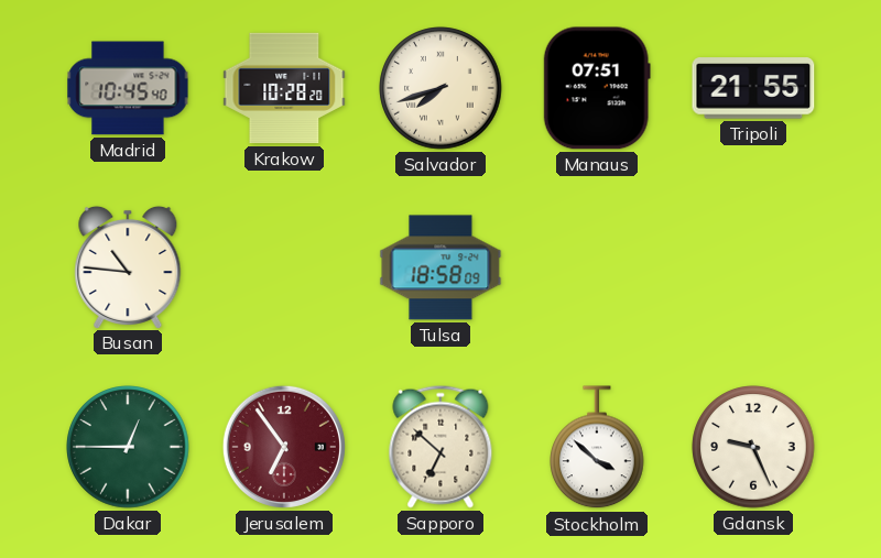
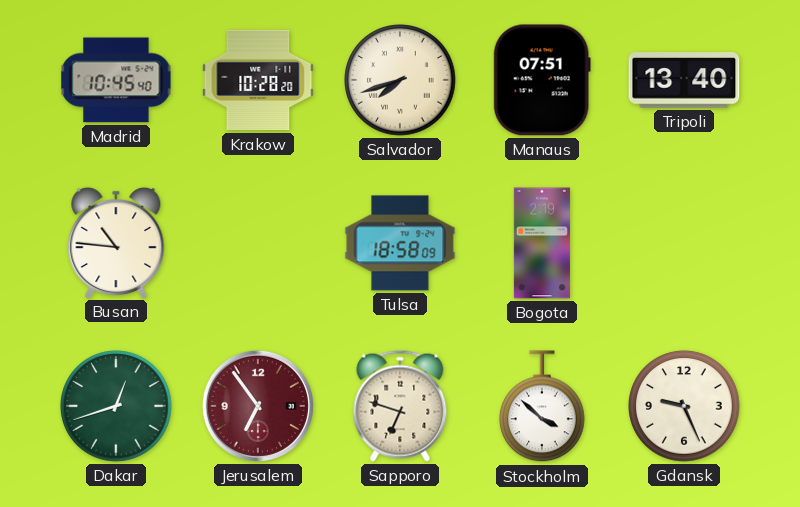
Tripoli: 21:55 -> 13:40 (684, 80)
Bogota: none -> 2:19 (542, 243)
Dakar: 12:45 -> 12:42 (116, 406)
Sapporo: 6:52 -> 6:48 (400, 406)
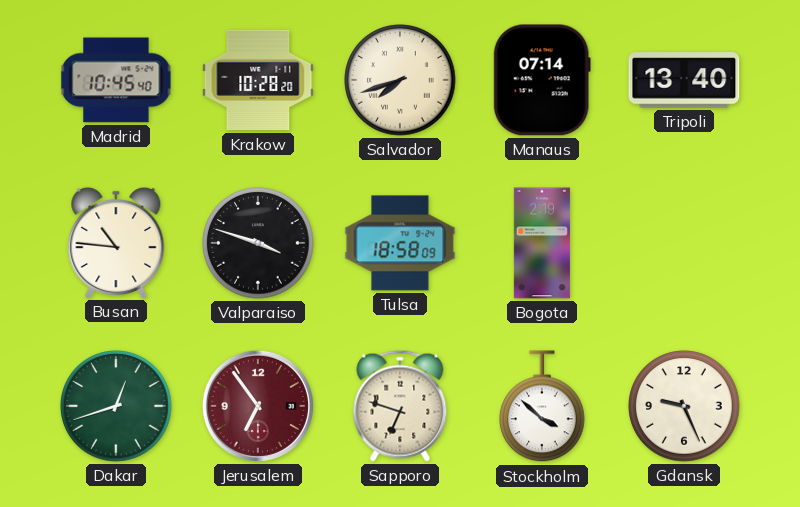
Manaus: 07:51 -> 07:14 (542, 80)
Valparaiso: none -> 3:48 (258, 243)
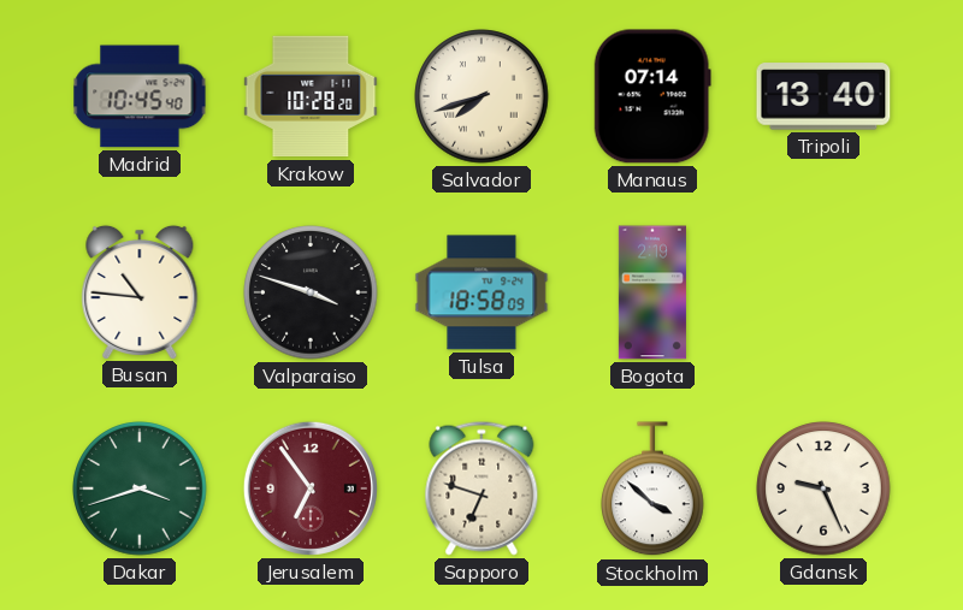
Dakar: 12:42 -> 3:42 (140, 488)
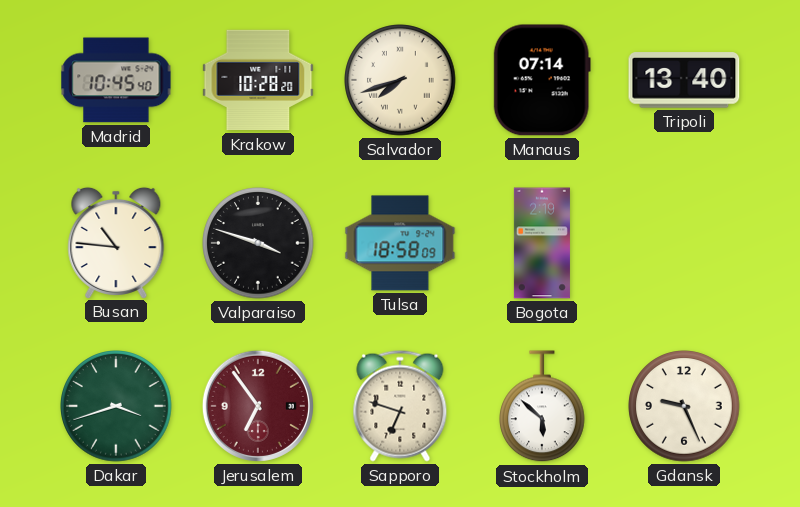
Stockholm: 3:52 -> 5:52 (543, 407)
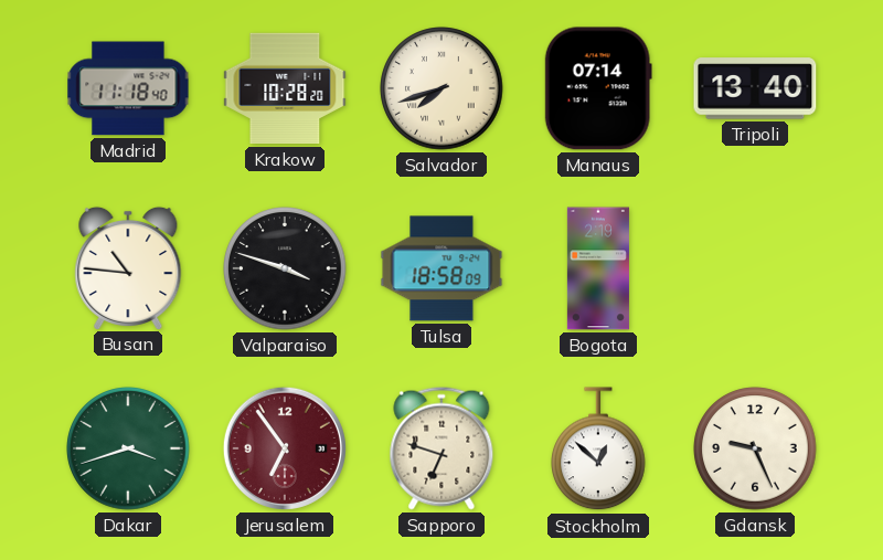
Madrid: 10:45 -> 11:18 (128, 88)
Stockholm: 5:52 -> 12:52 (599, 450)
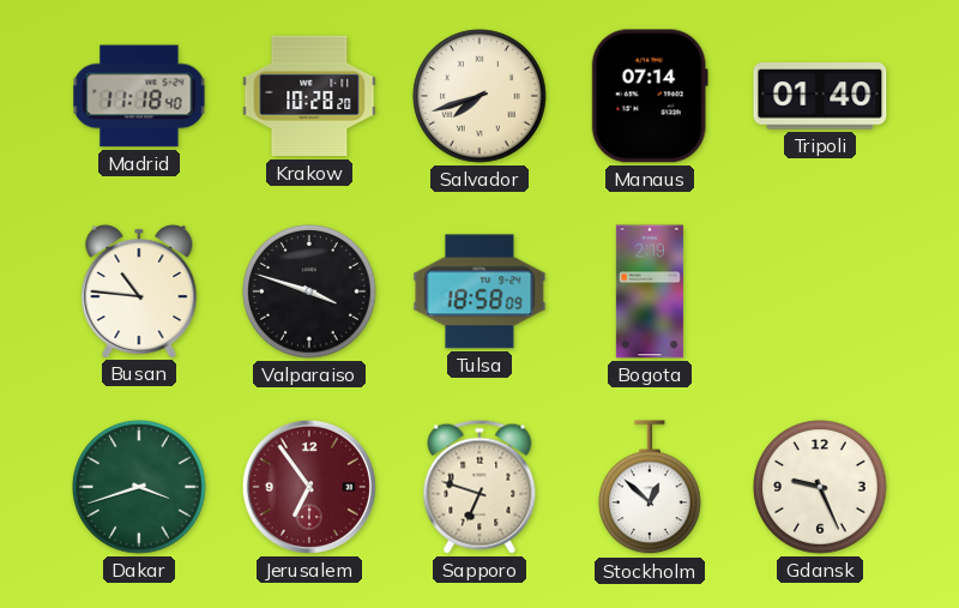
Tripoli: 13:40 -> 01:40 (820, 96)
